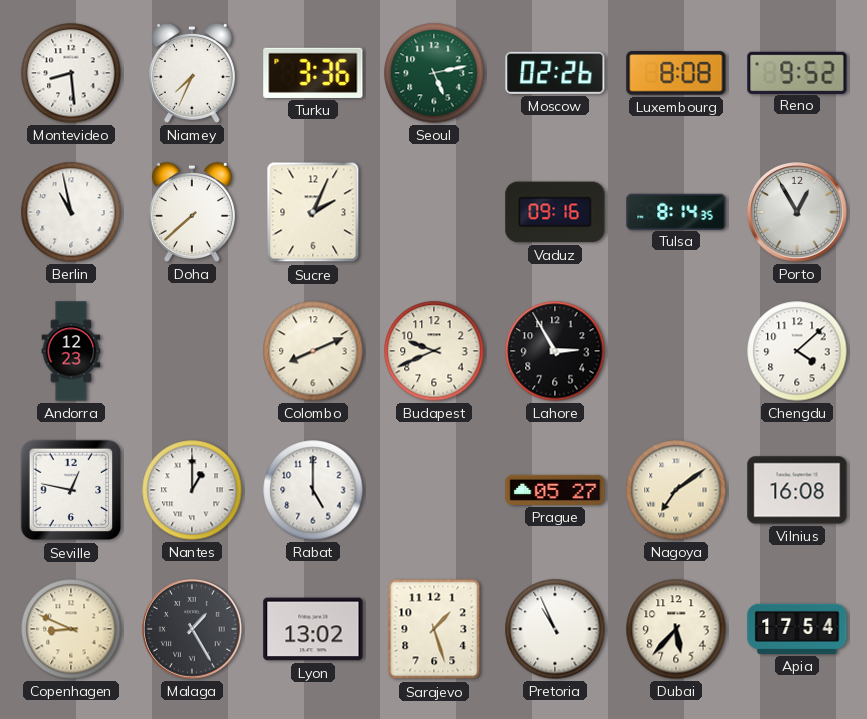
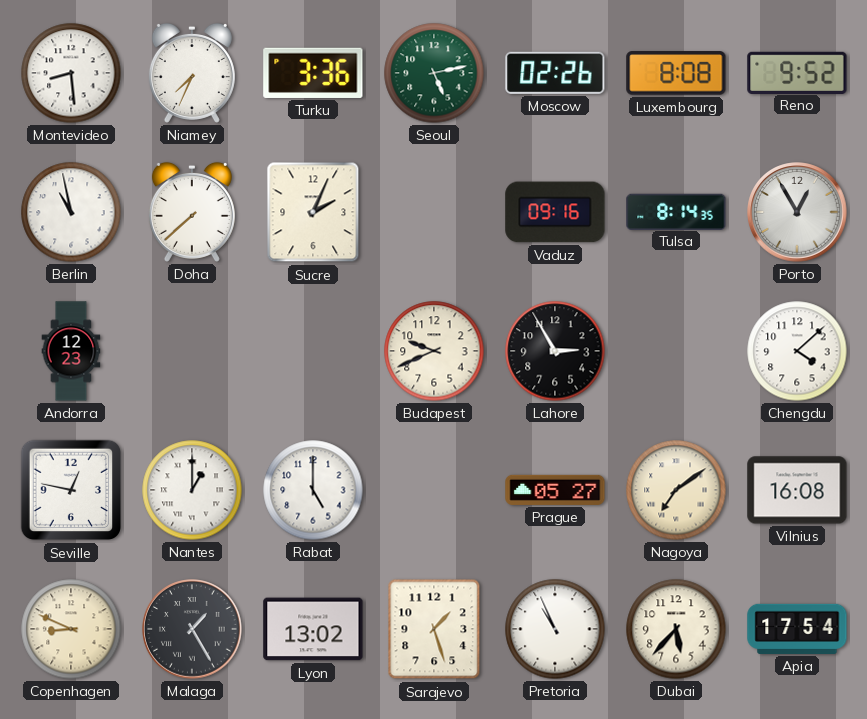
Colombo: 8:11 -> none (313, 351)
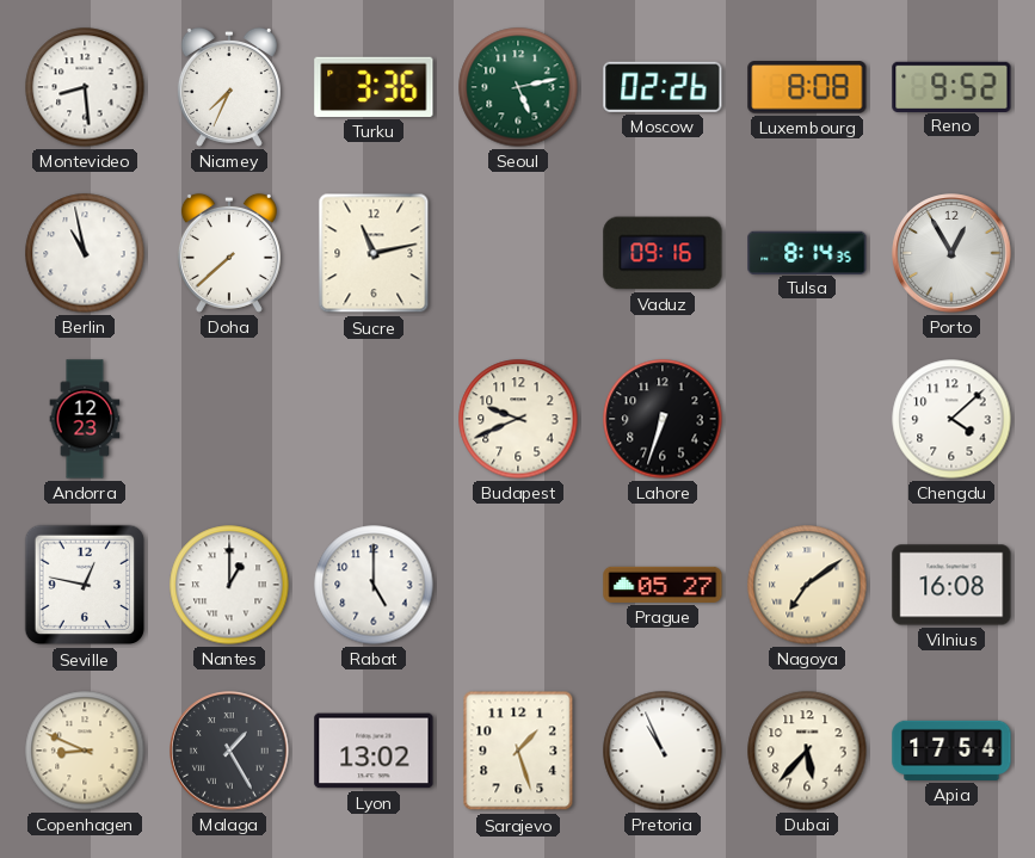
Sucre: 2:04 -> 11:13 (374, 253)
Lahore: 2:55 -> 6:33 (663, 419)
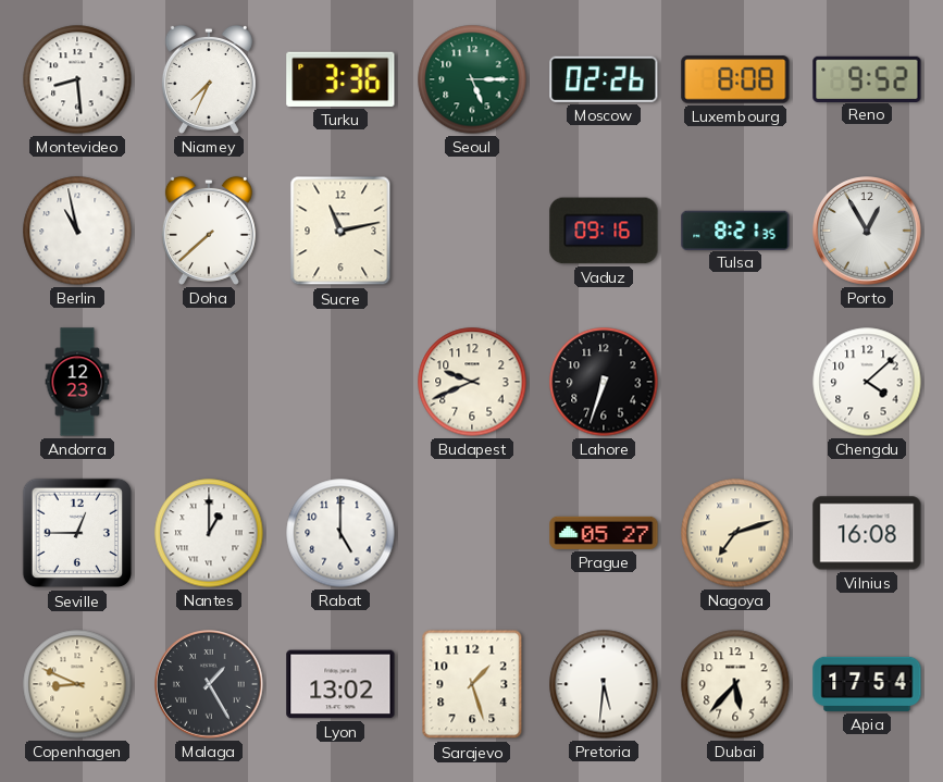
Seoul: 5:13 -> 5:15 (472, 79)
Tulsa: 8:14 -> 8:21 (735, 229)
Seville: 12:47 -> 12:45 (77, 533)
Nagoya: 7:09 -> 7:12 (735, 533)
Pretoria: 10:56 -> 5:31 (604, 684)
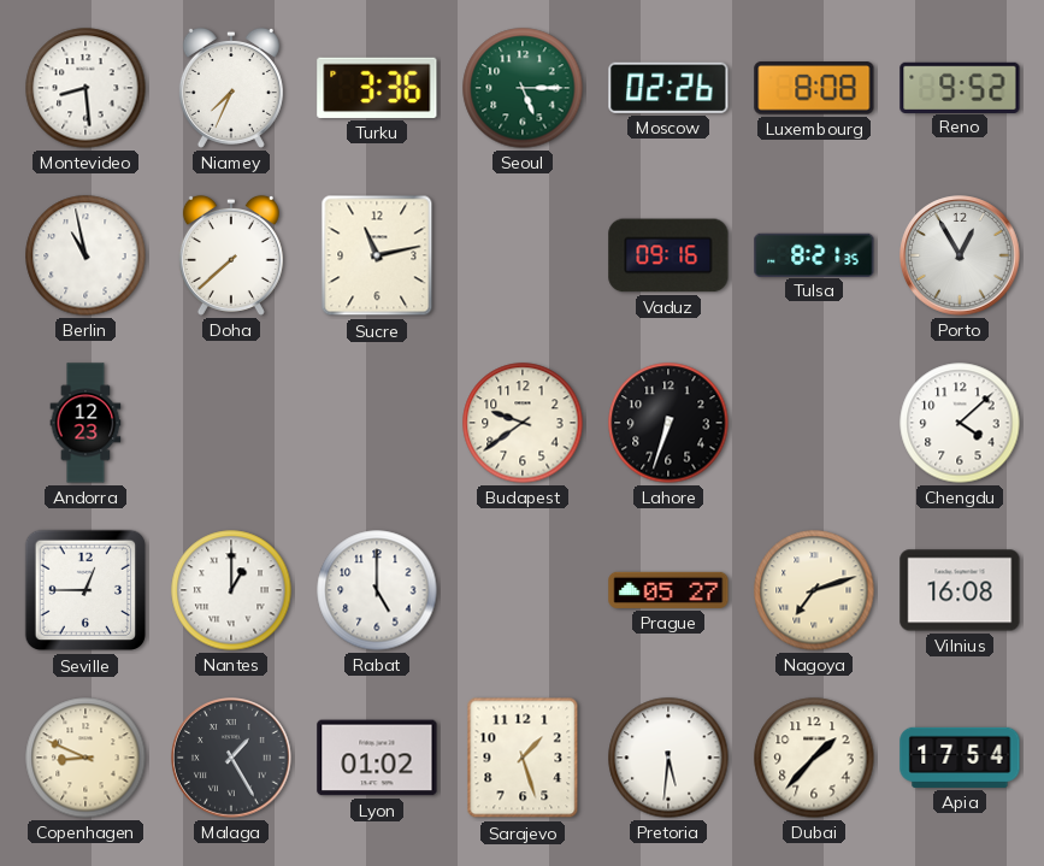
Budapest: 9:41 -> 9:39 (523, 423)
Lyon: 13:02 -> 01:02 (377, 758)
Dubai: 5:37 -> 1:37 (814, 758)
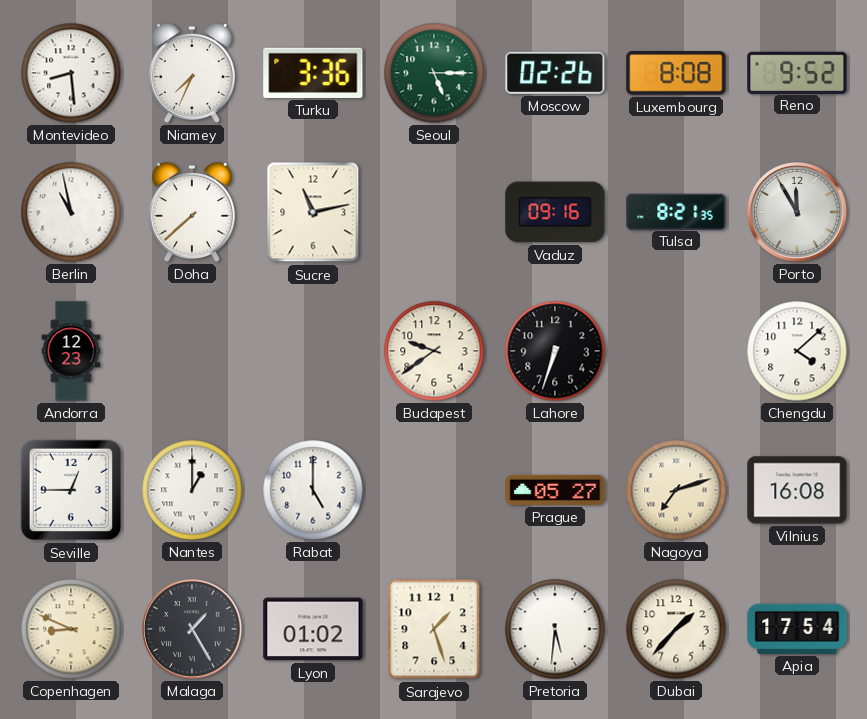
Porto: 12:55 -> 11:55 (797, 212)
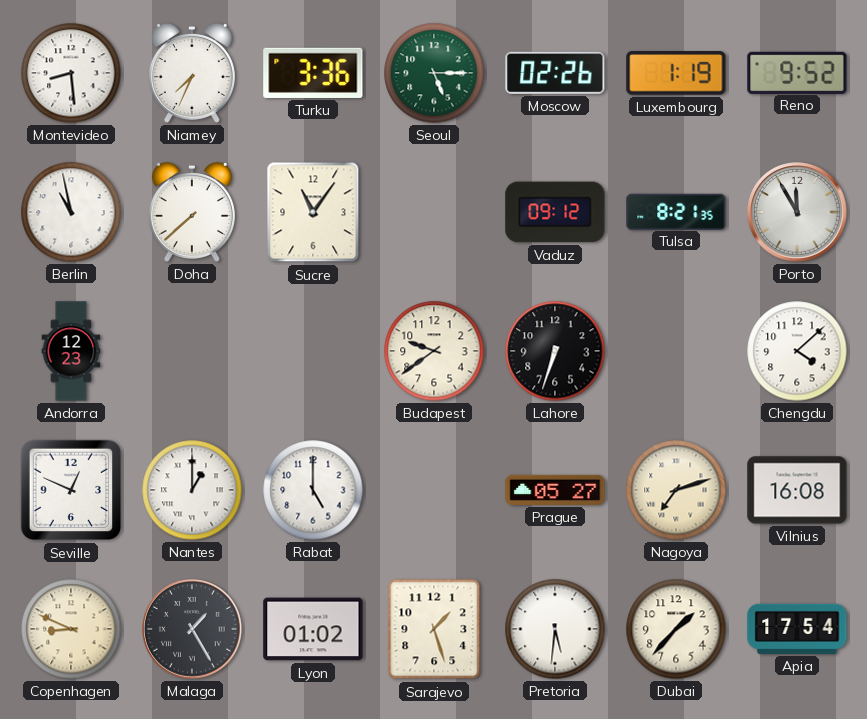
Luxembourg: 8:08 -> 1:19 (676, 73)
Sucre: 11:13 -> 11:06 (313, 212)
Vaduz: 09:16 -> 09:12 (555, 212)
Seville: 12:45 -> 12:49 (71, 490)
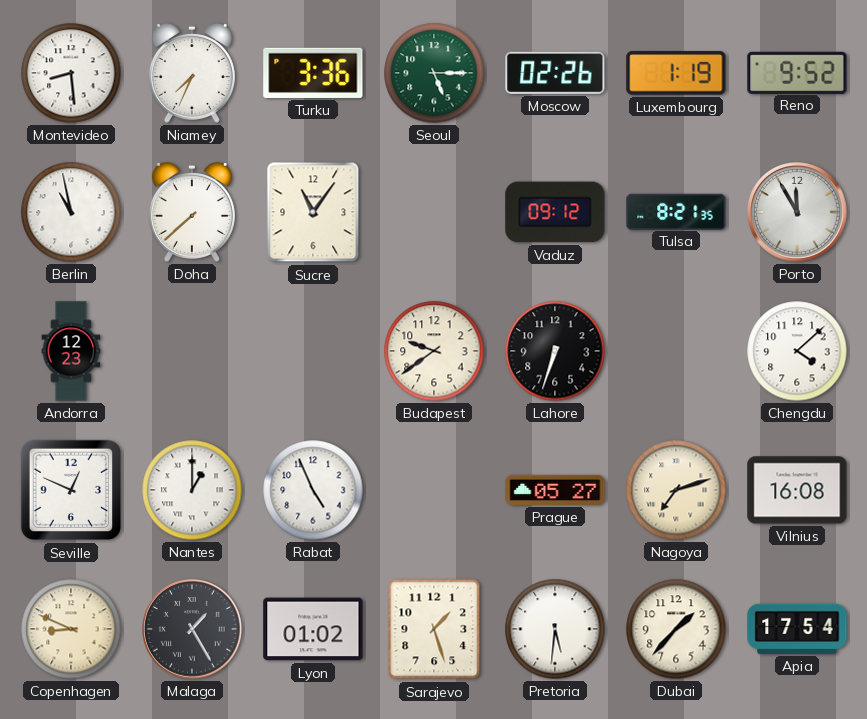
Rabat: 5:00 -> 4:56 (313, 490)
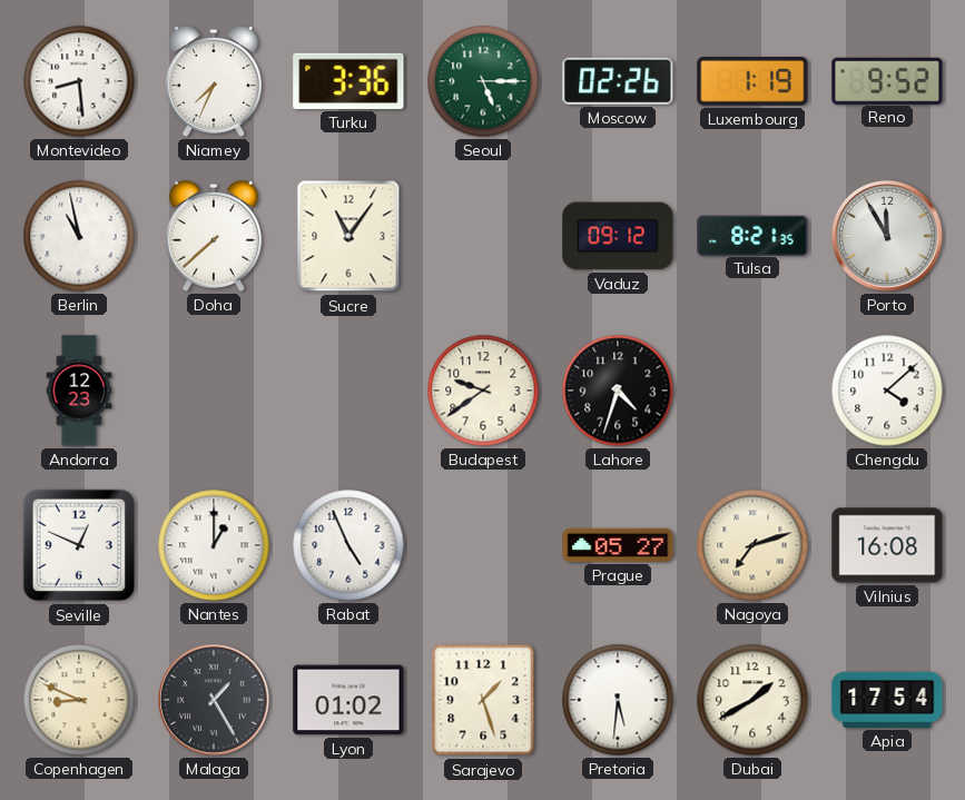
Lahore: 6:33 -> 4:33 (618, 391)
Dubai: 1:37 -> 1:40 (752, 700)
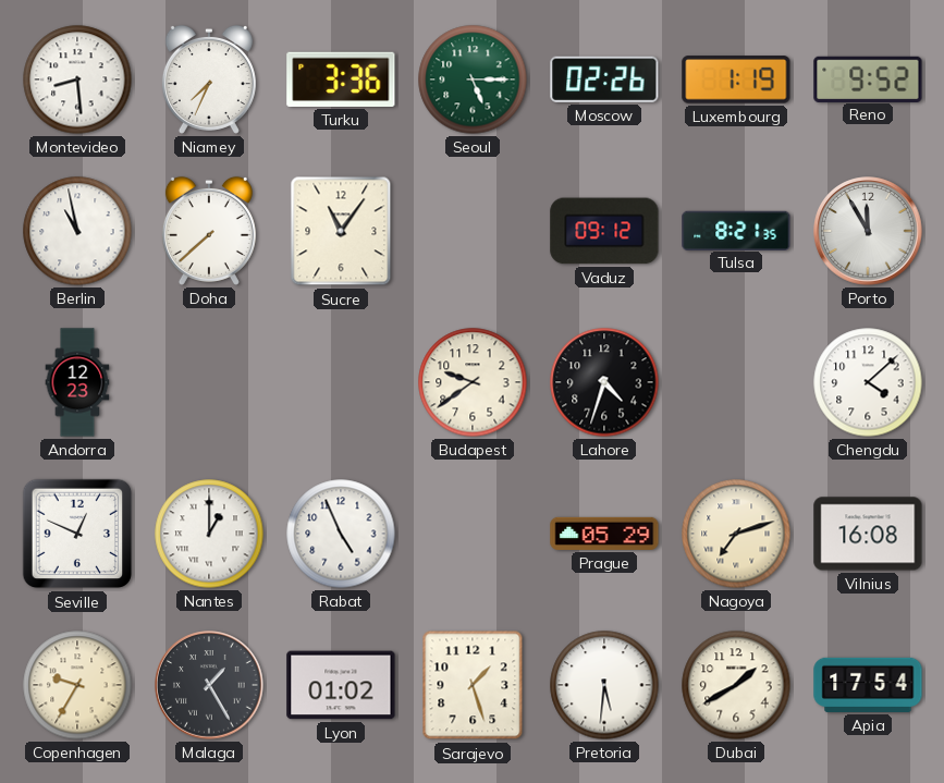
Prague: 05:27 -> 05:29 (604, 534)
Copenhagen: 8:49 -> 9:35 (77, 685)
